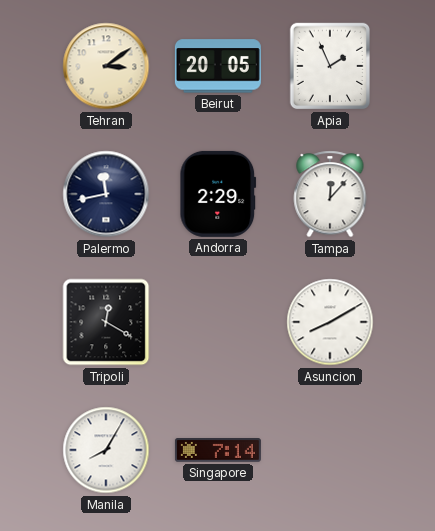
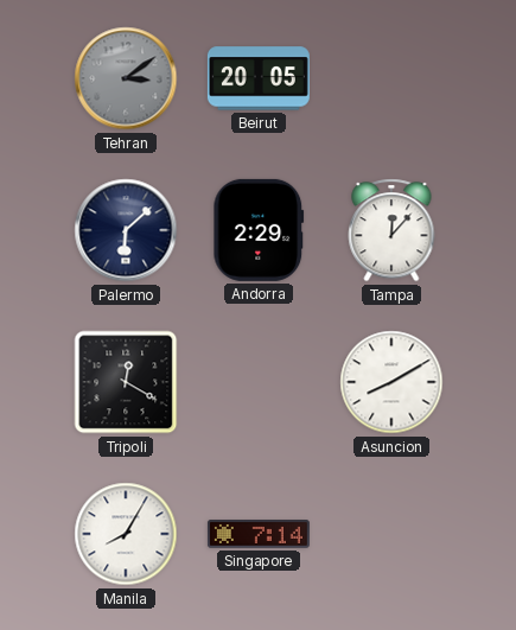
Tehran dial: cream -> grey (126, 78)
Apia: 1:56 -> none (329, 66)
Palermo: 11:43 -> 6:08 (126, 230)
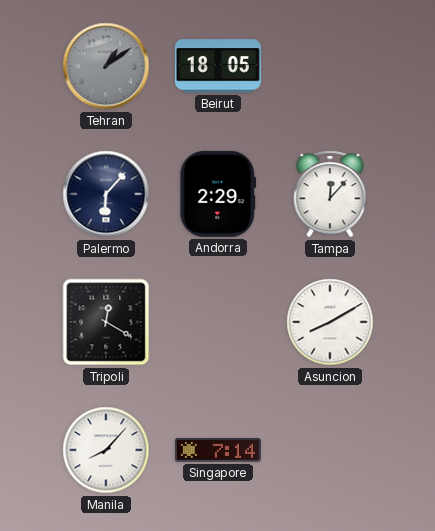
Tehran: 3:09 -> 1:09 (106, 66)
Beirut: 20:05 -> 18:05 (218, 66)
Palermo: 6:08 -> 6:07 (106, 194)
Manila: 8:05 -> 8:07 (106, 450)
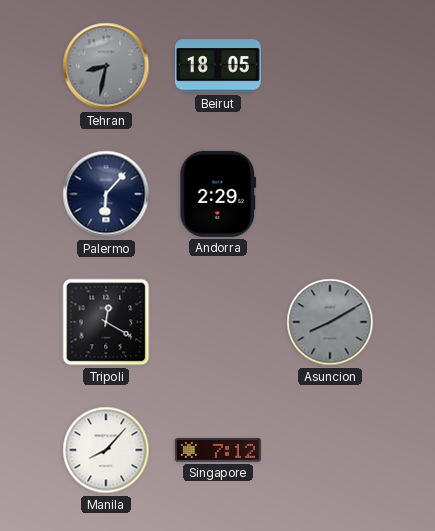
Tehran: 1:09 -> 8:32 (106, 66)
Tampa: 12:07 -> none (330, 194)
Asuncion dial: white -> grey (330, 322)
Singapore: 7:14 -> 7:12 (218, 450)
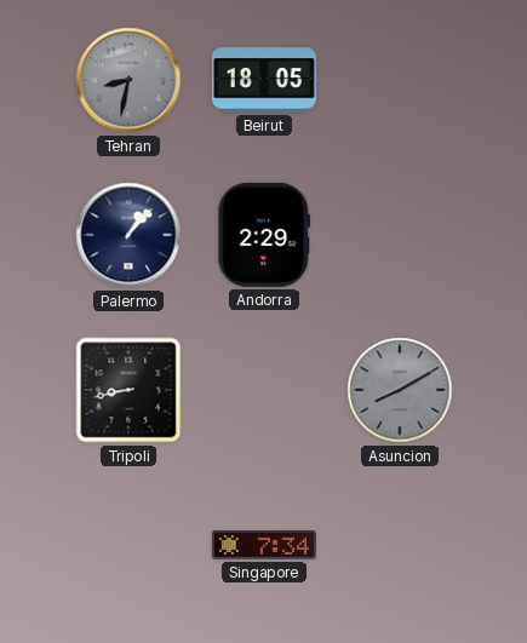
Palermo: 6:07 -> 1:07 (128, 235)
Tripoli: 12:20 -> 8:43 (128, 390)
Manila: 8:07 -> none (106, 450)
Singapore: 7:12 -> 7:34 (264, 545)
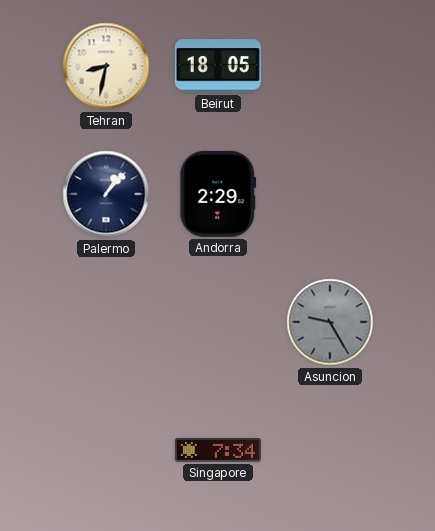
Tehran dial: grey -> cream (106, 66)
Tripoli: 8:43 -> none (128, 390)
Asuncion: 8:10 -> 9:25 (330, 322)
